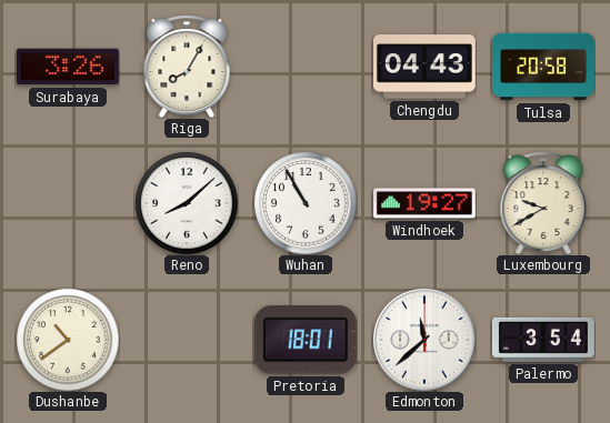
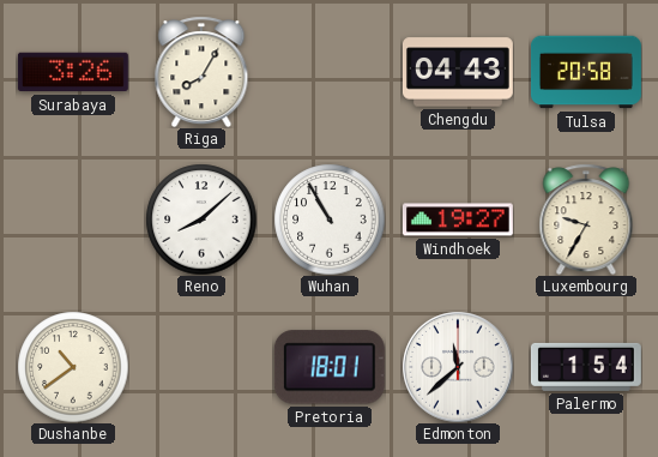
Luxembourg: 9:40 -> 9:35 (586, 220)
Palermo: 3:54 -> 1:54 (586, 367)
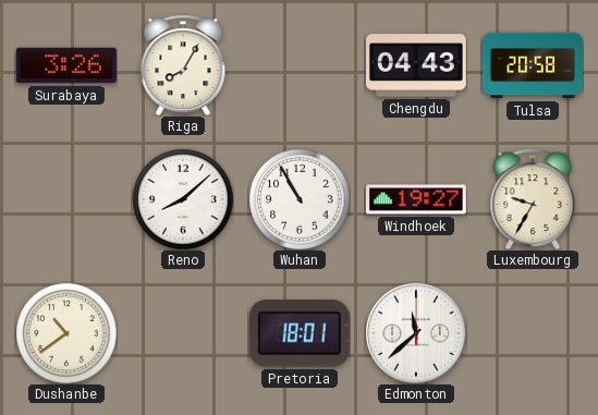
Palermo: 1:54 -> none (586, 367)
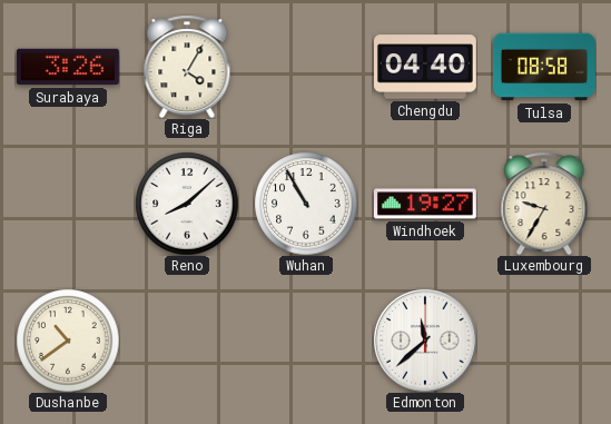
Riga: 8:05 -> 4:05 (187, 67)
Chengdu: 04:43 -> 04:40 (425, 67)
Tulsa: 20:58 -> 08:58 (544, 67)
Pretoria: 18:01 -> none (300, 333)
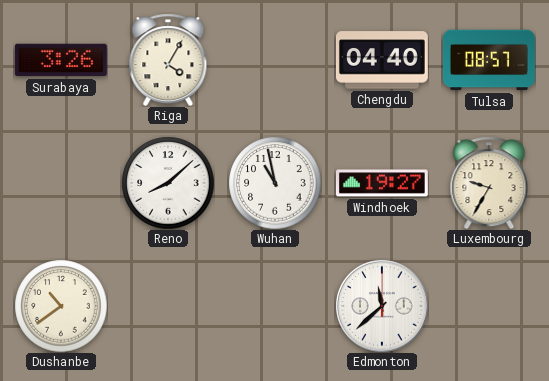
Tulsa: 08:58 -> 08:57 (489, 60)
Wuhan: 10:55 -> 10:58 (275, 183)
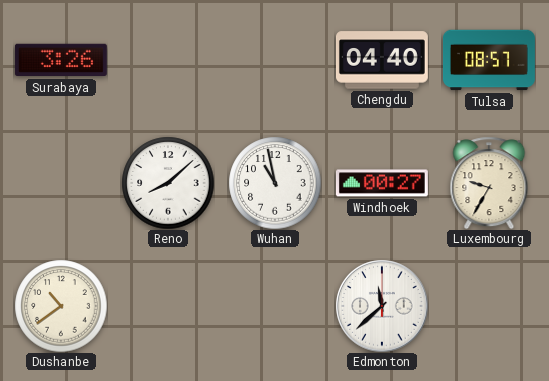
Riga: 4:05 -> none (168, 60)
Windhoek: 19:27 -> 00:27 (382, 183)
